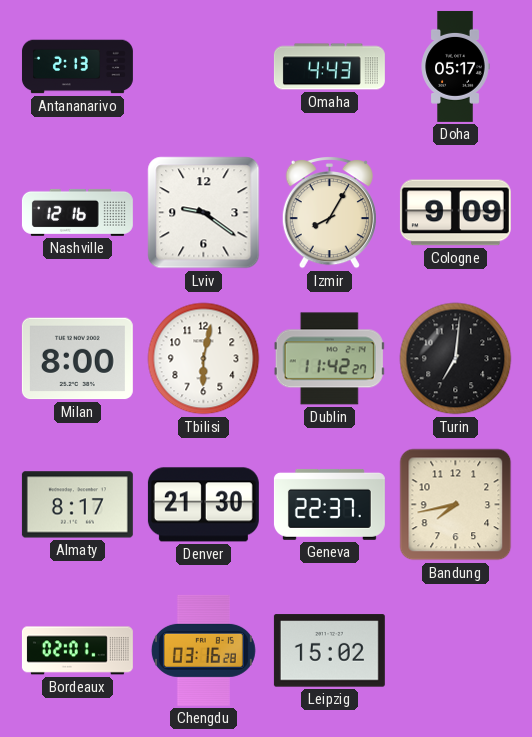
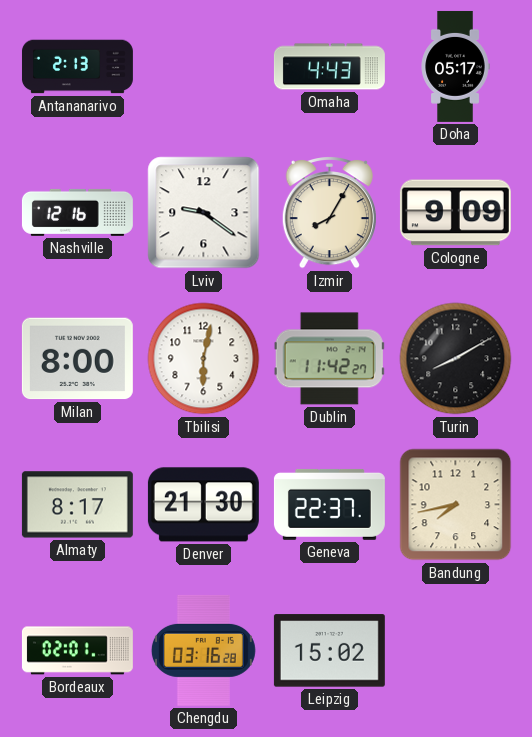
Turin: 7:01 -> 8:10 (456, 359)
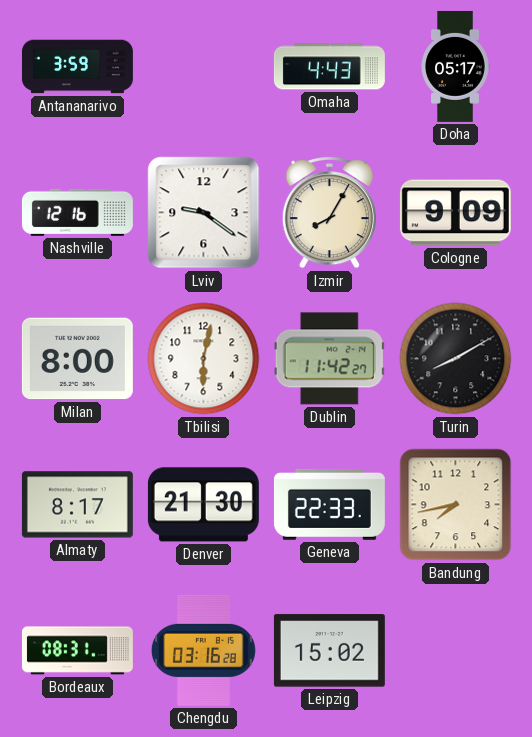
Antananarivo: 2:13 -> 3:59 (77, 67)
Geneva: 22:37 -> 22:33 (329, 504)
Bordeaux: 02:01 -> 08:31 (77, 651)
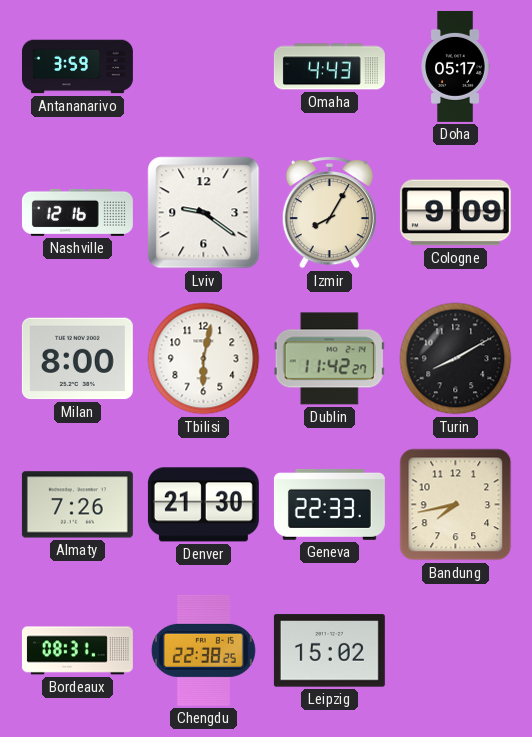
Almaty: 8:17 -> 7:26 (77, 505)
Chengdu: 03:16 -> 22:38 (203, 650)
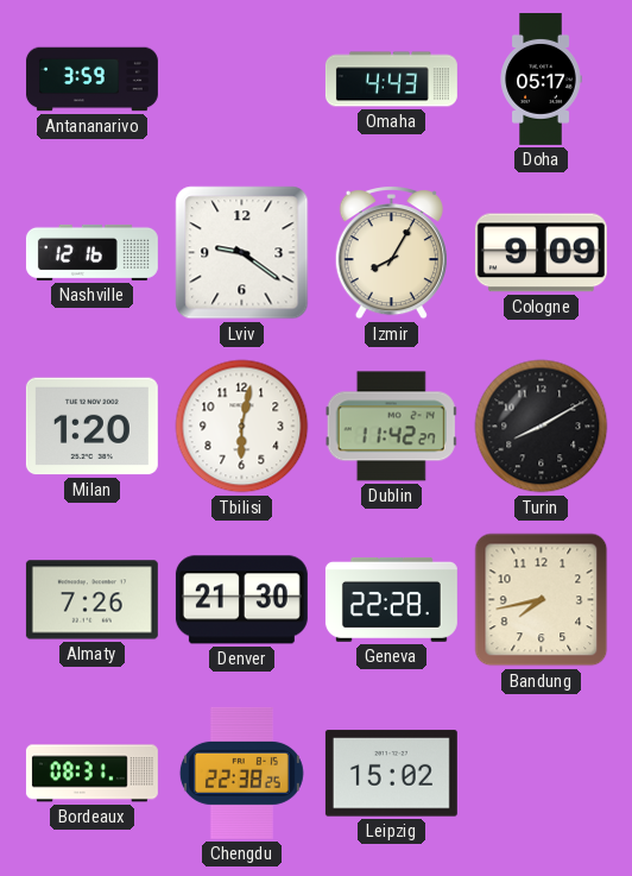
Milan: 8:00 -> 1:20 (91, 427)
Geneva: 22:33 -> 22:28 (391, 599)
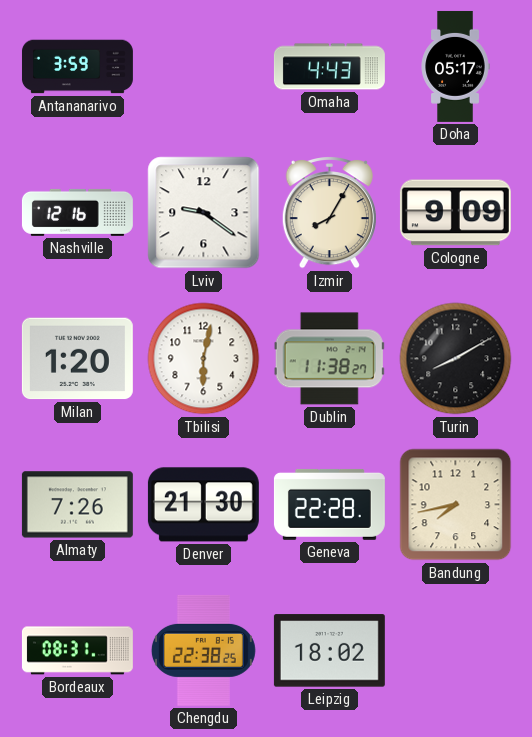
Dublin: 11:42 -> 11:38 (329, 359)
Leipzig: 15:02 -> 18:02 (329, 651)
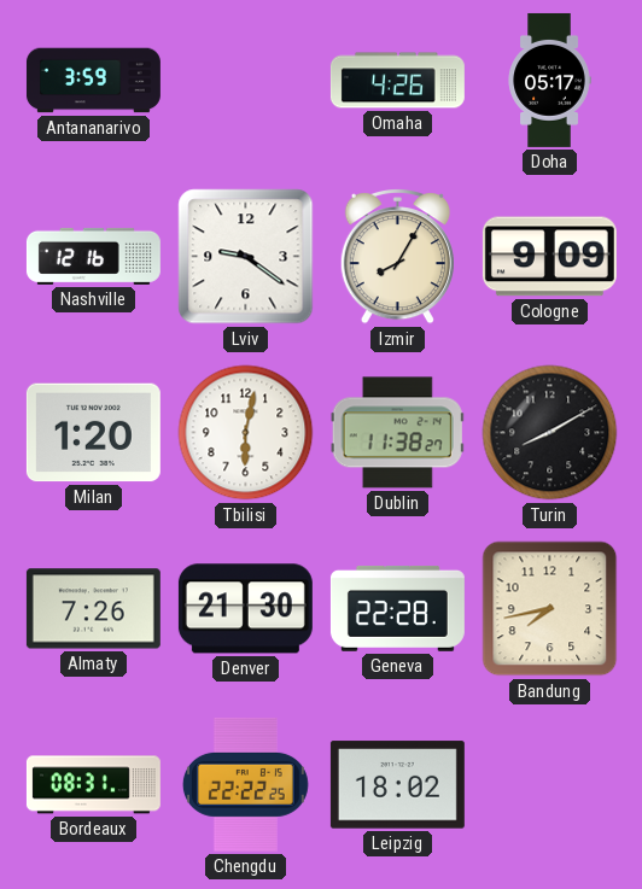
Omaha: 4:43 -> 4:26 (397, 81)
Chengdu: 22:38 -> 22:22 (245, 784)
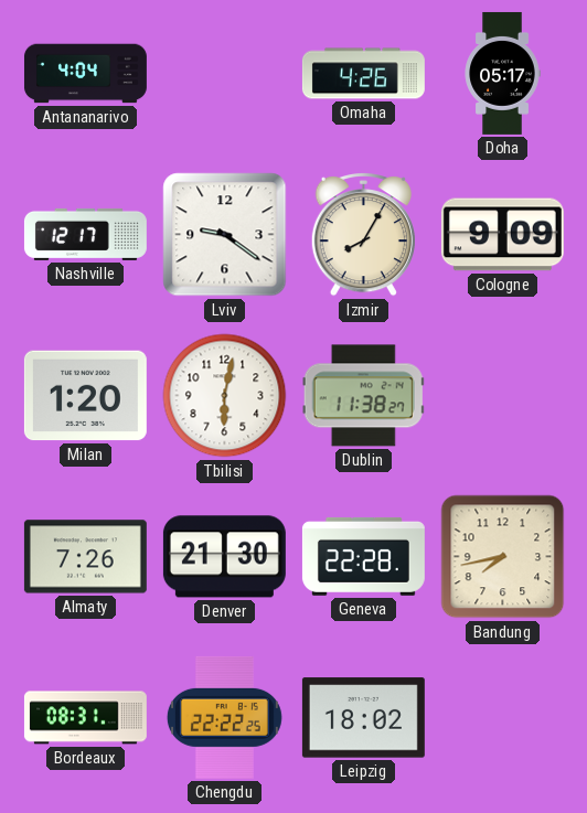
Antananarivo: 3:59 -> 4:04 (85, 74)
Nashville: 12:16 -> 12:17 (85, 234)
Turin: 8:10 -> none (550, 433)
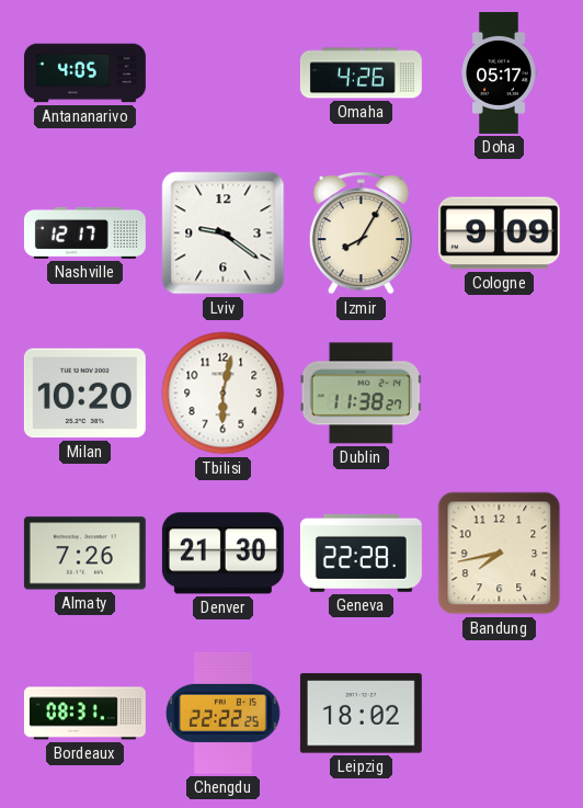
Antananarivo: 4:04 -> 4:05 (84, 73)
Milan: 1:20 -> 10:20 (84, 394)
